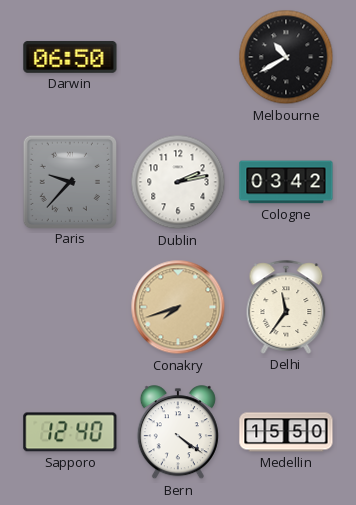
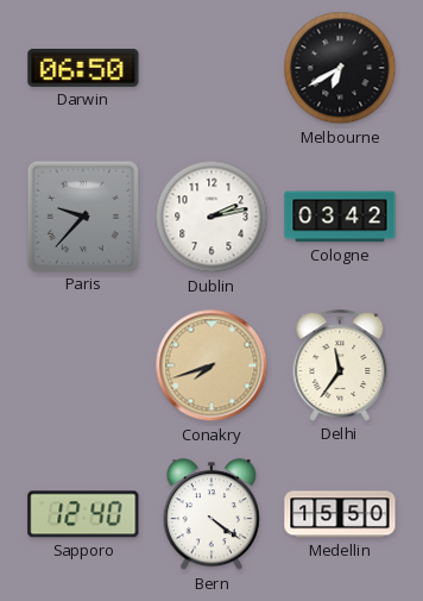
Melbourne: 10:40 -> 6:40 (340, 68)
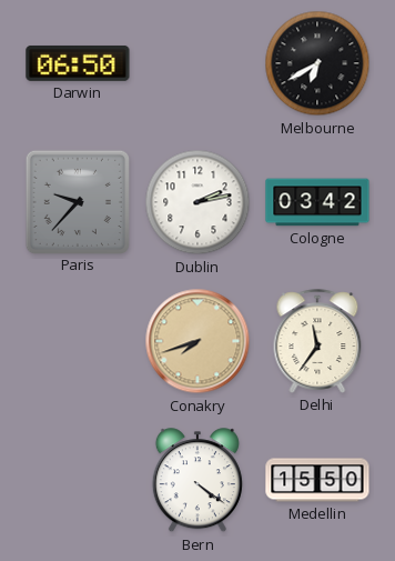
Sapporo: 12:40 -> none (83, 514)
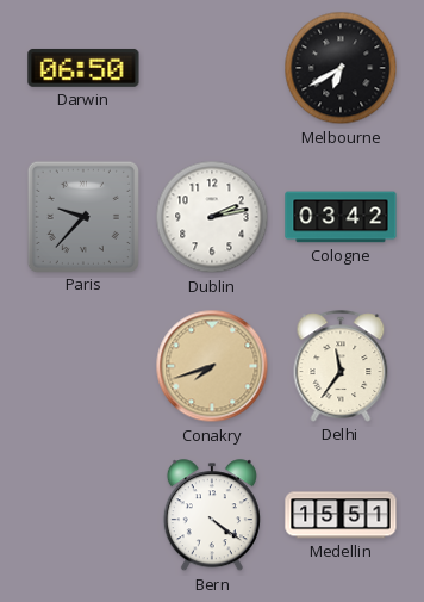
Medellin: 15:50 -> 15:51 (341, 515)
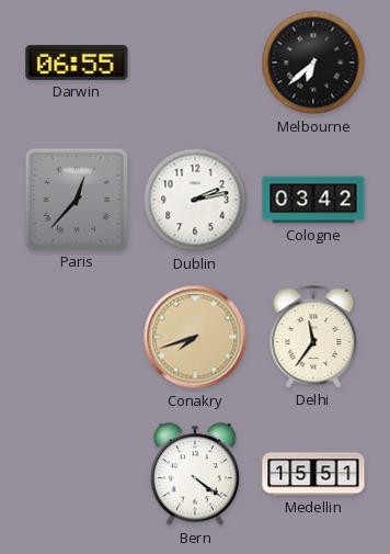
Darwin: 06:50 -> 06:55 (77, 63)
Melbourne: 6:40 -> 6:38 (313, 63)
Paris: 9:37 -> 12:37 (76, 199)
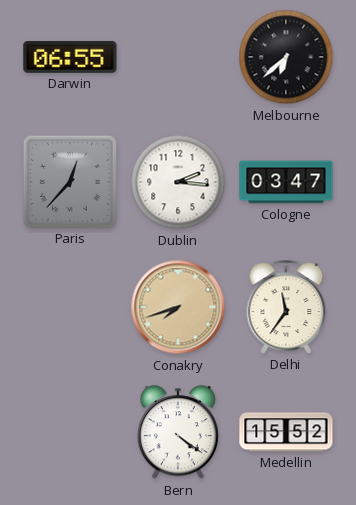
Dublin: 2:13 -> 2:16 (178, 182)
Cologne: 03:42 -> 03:47 (286, 182)
Medellin: 15:51 -> 15:52 (286, 432)
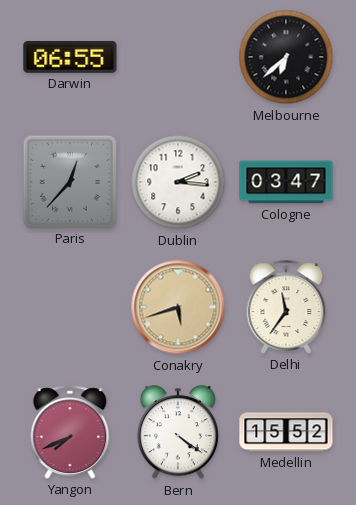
Conakry: 7:42 -> 5:42 (178, 307)
Yangon: none -> 7:41 (70, 432)
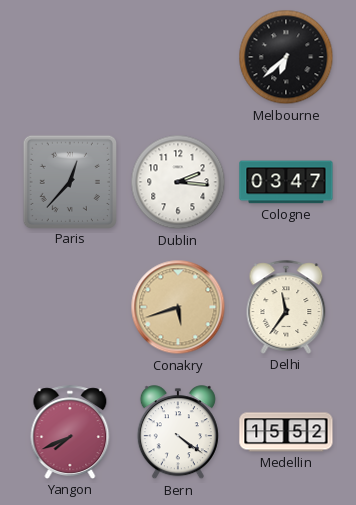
Darwin: 06:55 -> none (70, 57)
